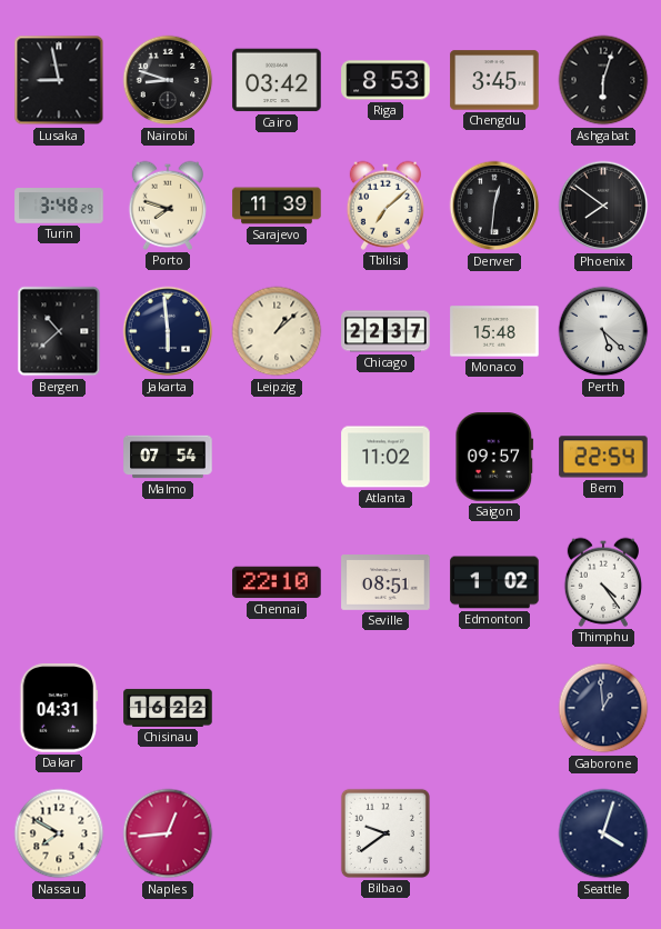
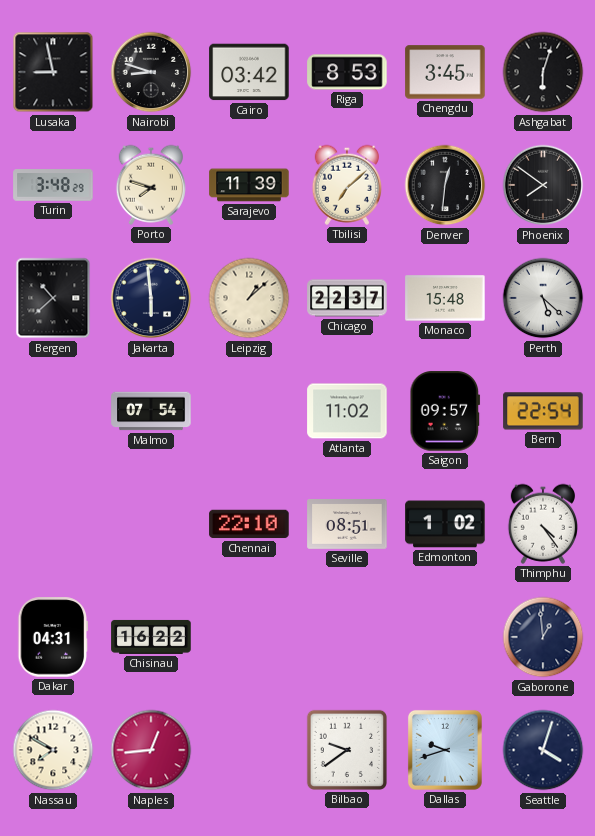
Dallas: none -> 9:42 (445, 750)
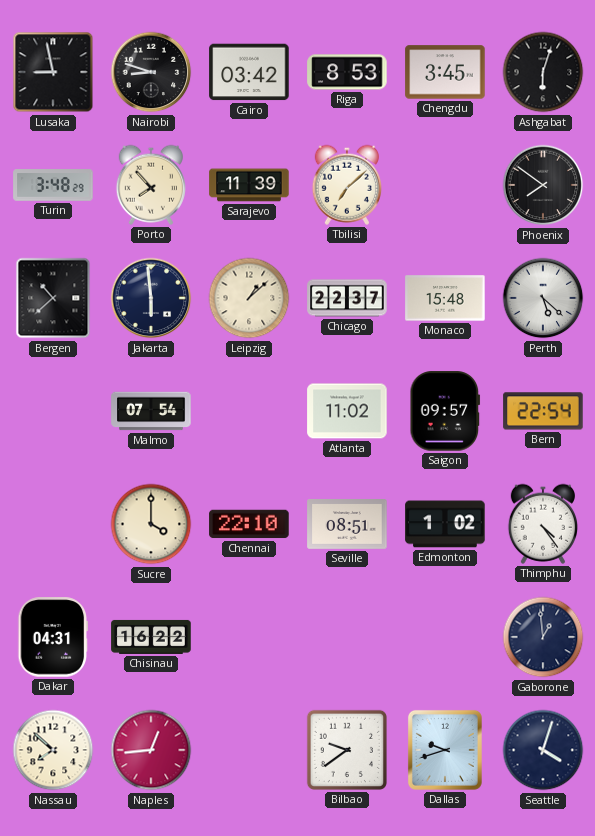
Porto: 7:48 -> 7:53 (150, 185)
Denver: 12:31 -> none (445, 185)
Sucre: none -> 4:00 (151, 524)
Nassau: 7:50 -> 7:52 (53, 750)
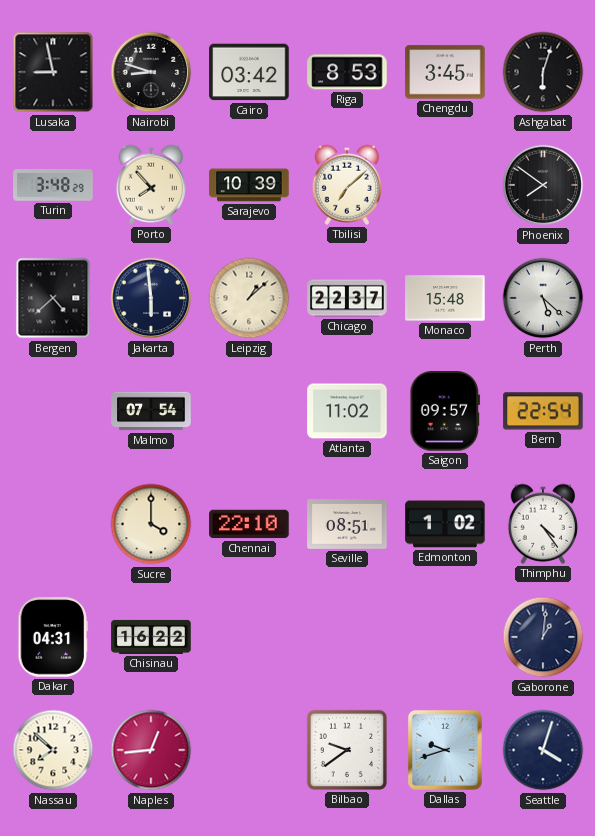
Sarajevo: 11:39 -> 10:39 (249, 185)
Bergen: 10:38 -> 4:38 (53, 298)
Gaborone: 12:59 -> 1:01 (543, 637)
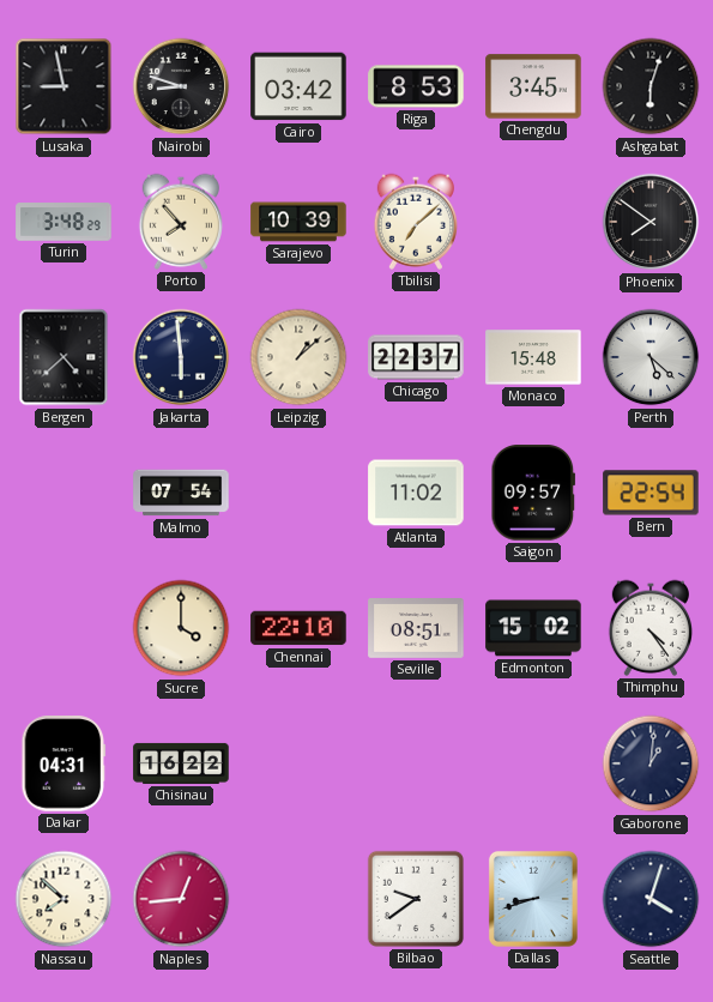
Edmonton: 1:02 -> 15:02 (533, 628)
Dallas: 9:42 -> 8:42 (533, 899)
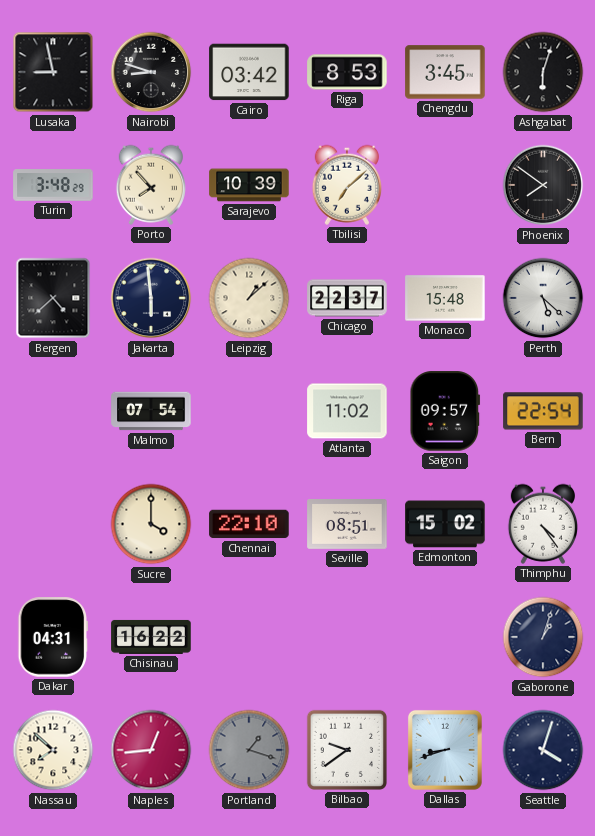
Gaborone: 1:01 -> 1:03 (543, 637)
Portland: none -> 1:18 (249, 750)
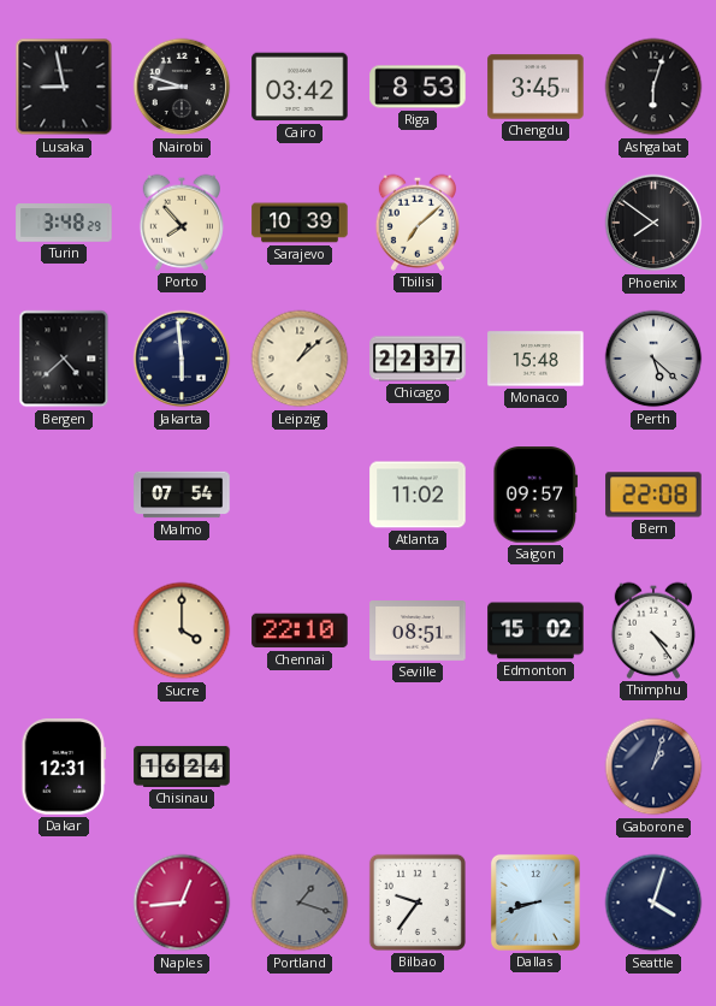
Bern: 22:54 -> 22:08 (653, 495)
Dakar: 04:31 -> 12:31 (64, 767)
Chisinau: 16:22 -> 16:24 (182, 767)
Nassau: 7:52 -> none (53, 750)
Bilbao: 9:39 -> 9:36 (418, 903)
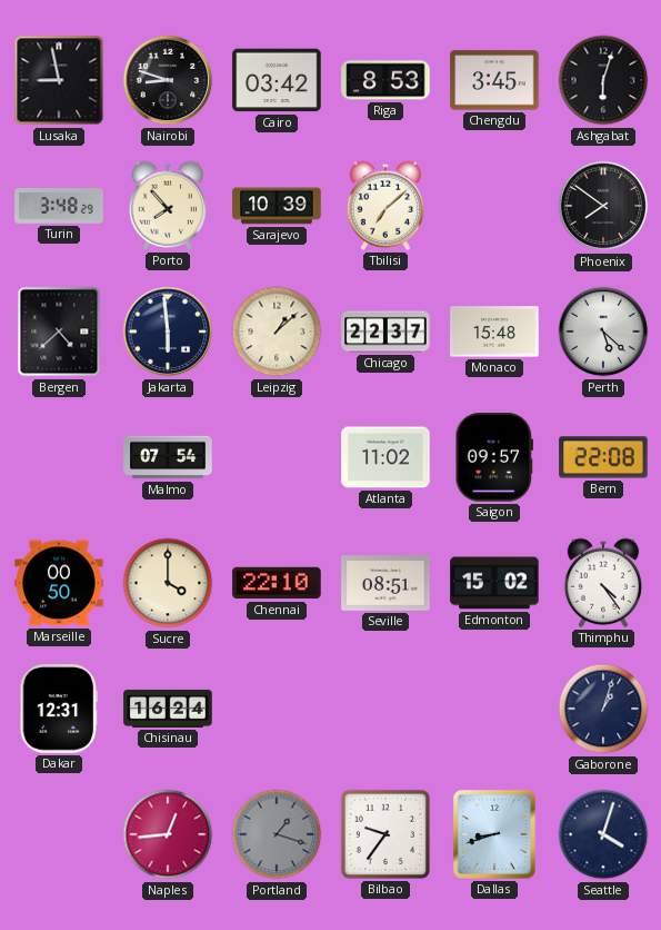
Marseille: none -> 00:50 (59, 583)
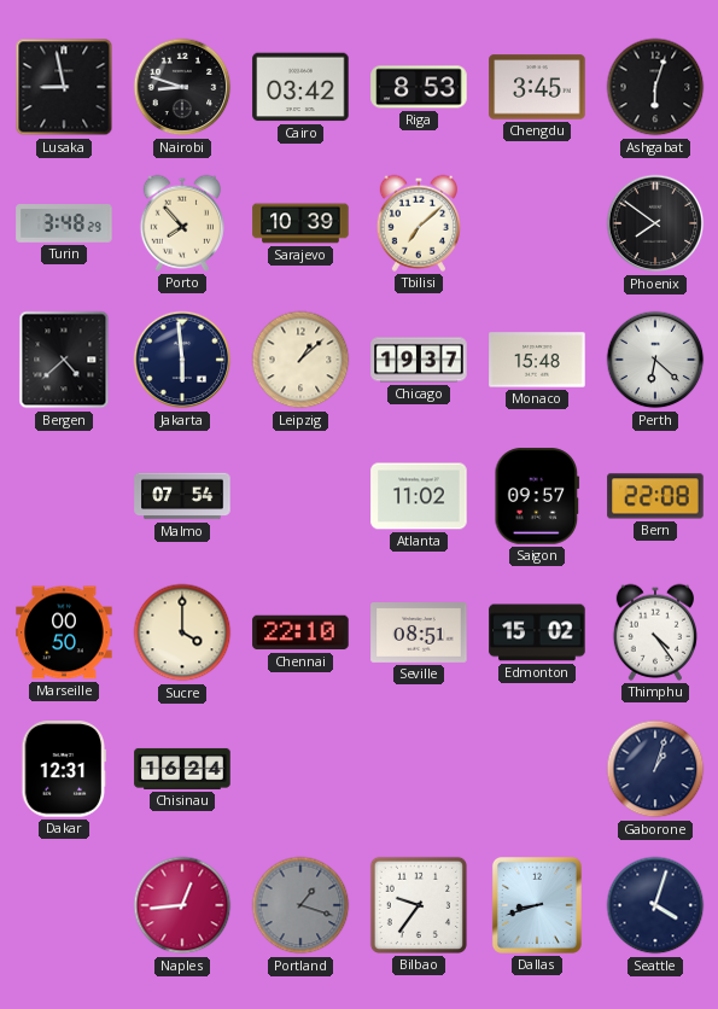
Chicago: 22:37 -> 19:37 (419, 360)
Perth: 5:22 -> 6:22 (655, 360)
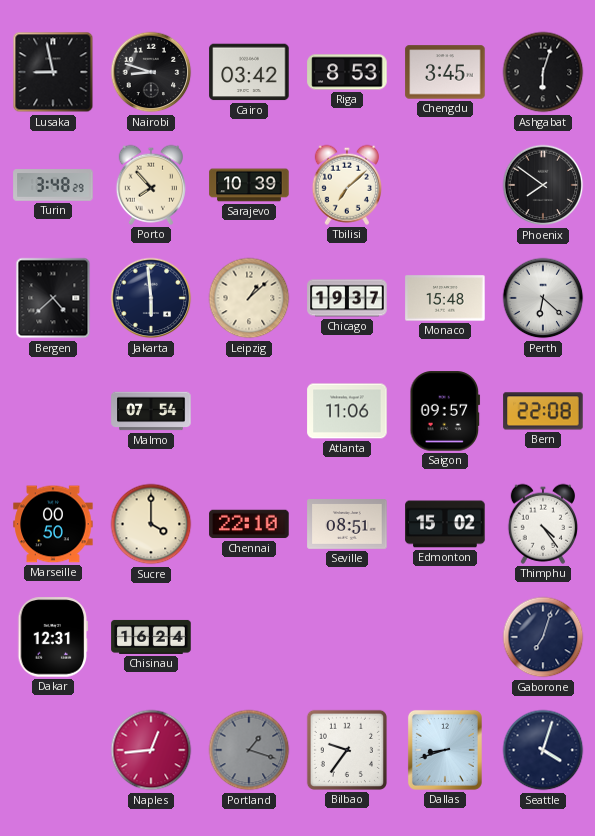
Atlanta: 11:02 -> 11:06 (347, 411)
Gaborone: 1:03 -> 7:03 (543, 637)
